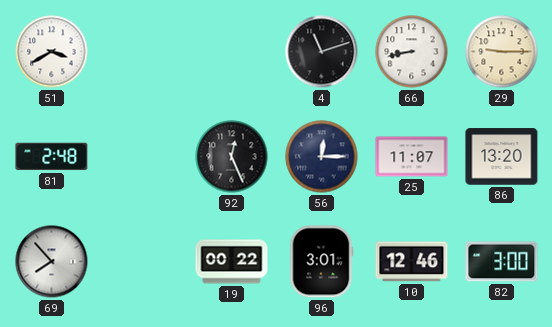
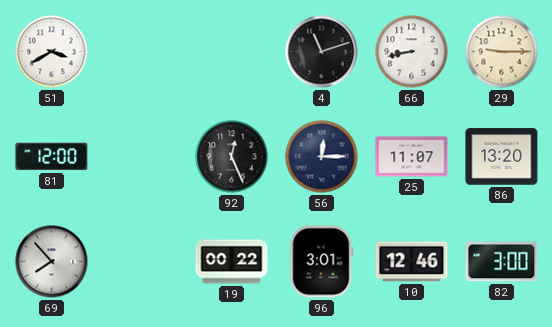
81: 2:48 -> 12:00 (52, 157)
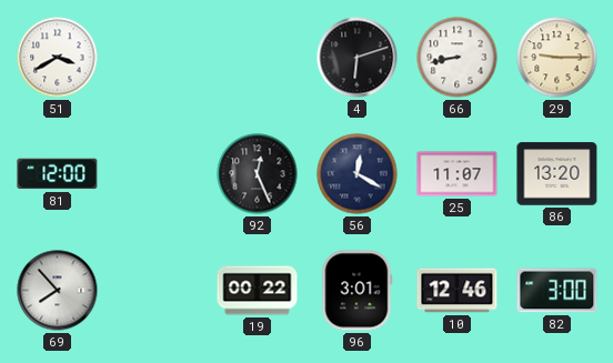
4: 11:12 -> 6:12 (358, 58)
56: 12:15 -> 12:20 (358, 174)
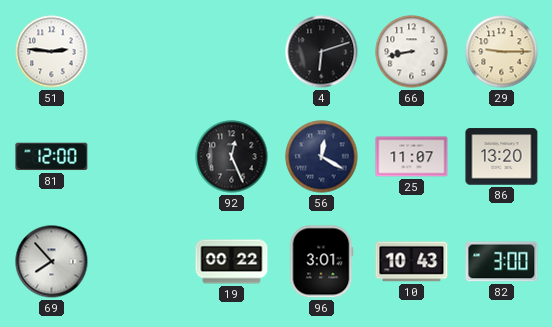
51: 3:40 -> 2:46 (52, 52)
10: 12:46 -> 10:43 (412, 262)
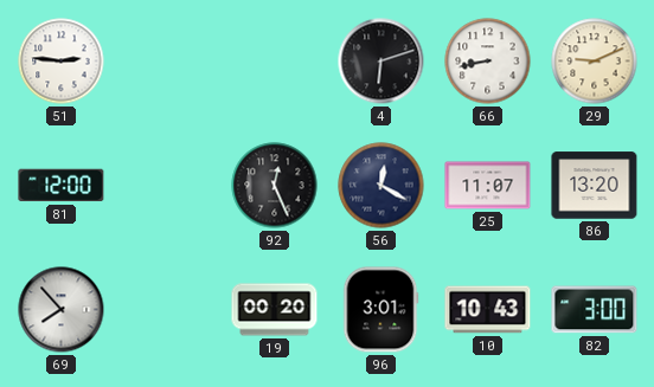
29: 9:15 -> 9:11 (595, 62)
19: 00:22 -> 00:20 (275, 310)
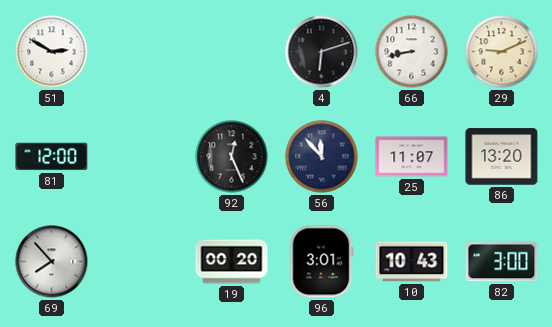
51: 2:46 -> 2:50 (52, 52)
56: 12:20 -> 11:53 (322, 157)
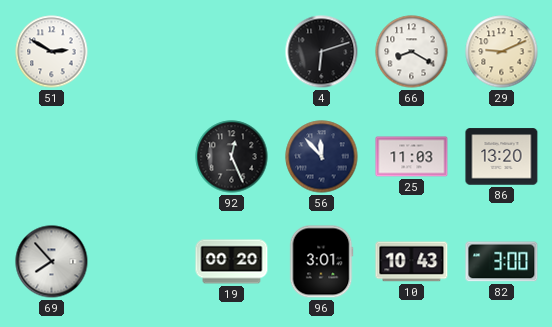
66: 8:43 -> 8:20 (412, 52)
81: 12:00 -> none (52, 157)
25: 11:07 -> 11:03 (412, 157)
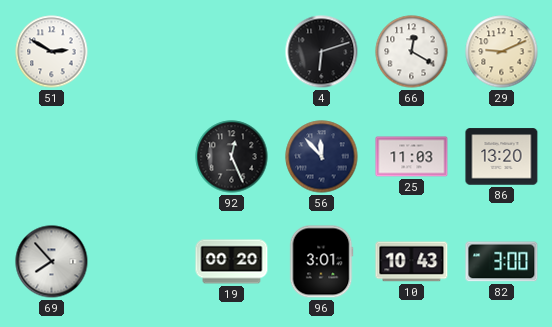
66: 8:20 -> 12:20 (412, 52)
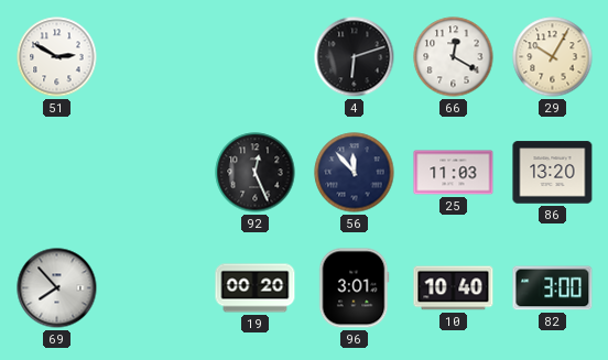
29: 9:11 -> 10:05 (553, 57)
10: 10:43 -> 10:40 (454, 288)
